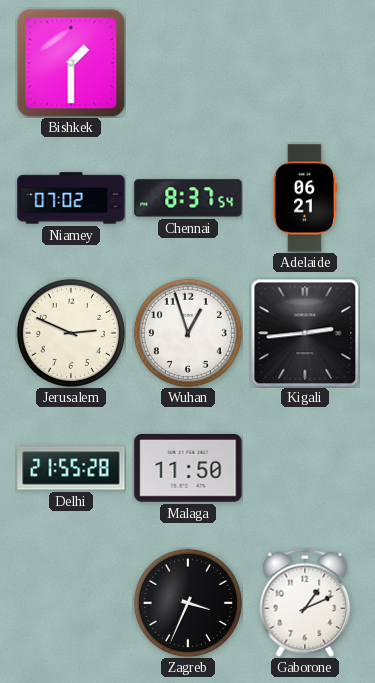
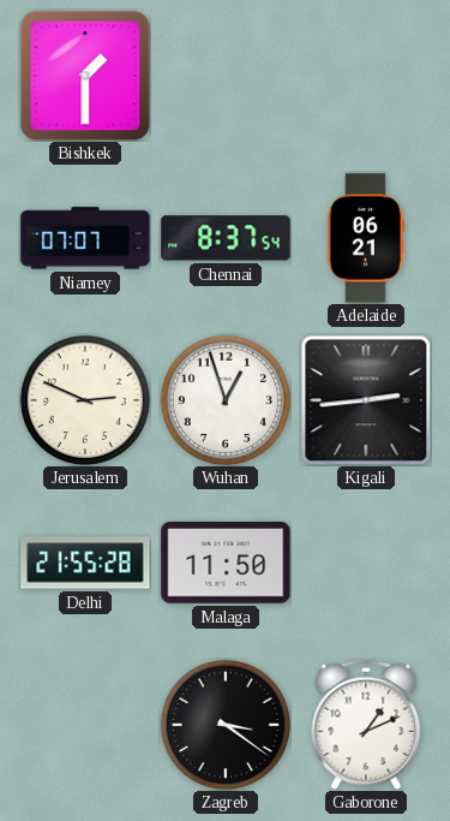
Niamey: 07:02 -> 07:07 (85, 238)
Zagreb: 3:34 -> 3:21 (226, 725)
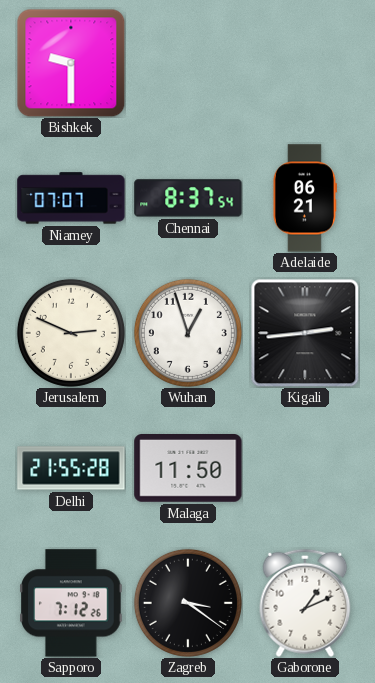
Bishkek: 1:30 -> 9:30 (71, 63)
Sapporo: none -> 7:12 (71, 603)
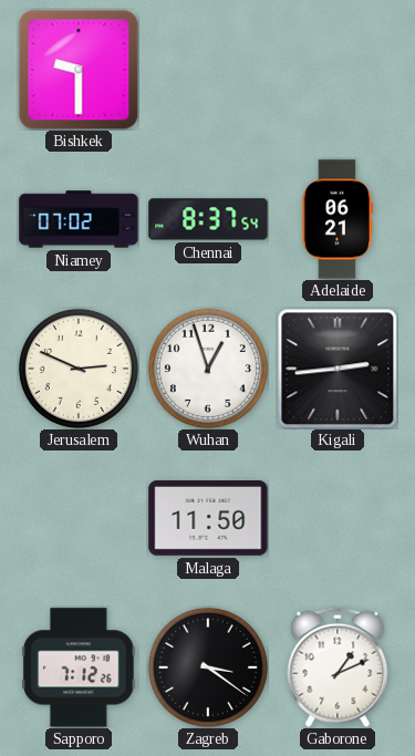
Niamey: 07:07 -> 07:02 (79, 219)
Delhi: 21:55 -> none (71, 468)
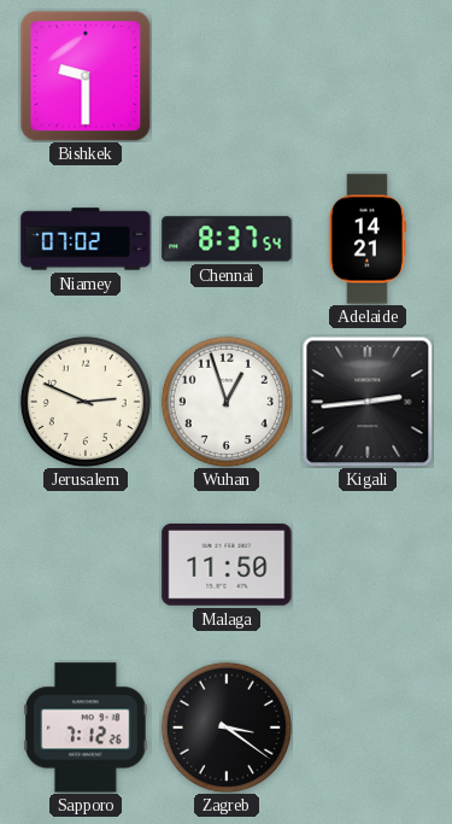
Adelaide: 06:21 -> 14:21 (368, 239)
Gaborone: 1:11 -> none (338, 667)
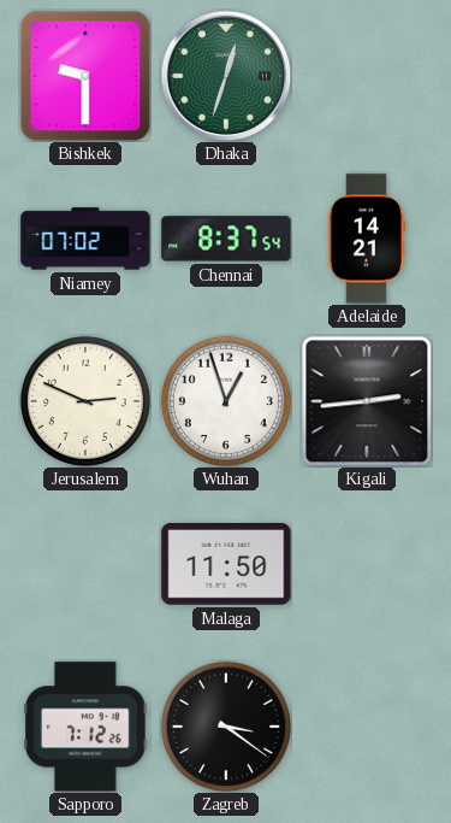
Dhaka: none -> 12:33 (226, 76)
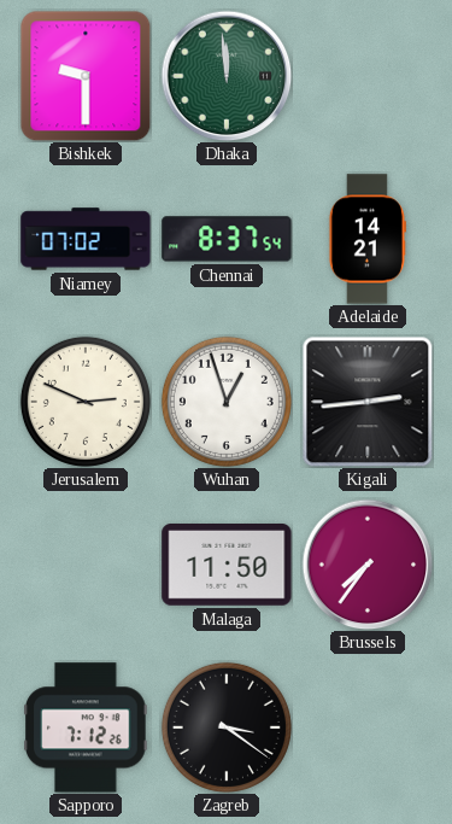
Dhaka: 12:33 -> 11:59 (227, 76)
Brussels: none -> 7:36 (368, 565)
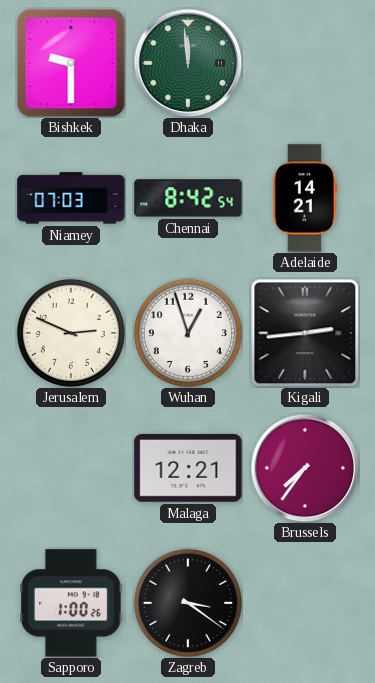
Niamey: 07:02 -> 07:03 (71, 198)
Chennai: 8:37 -> 8:42 (188, 198)
Malaga: 11:50 -> 12:21 (188, 469)
Sapporo: 7:12 -> 1:00 (71, 603)
